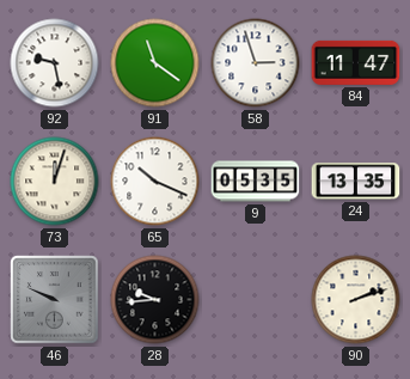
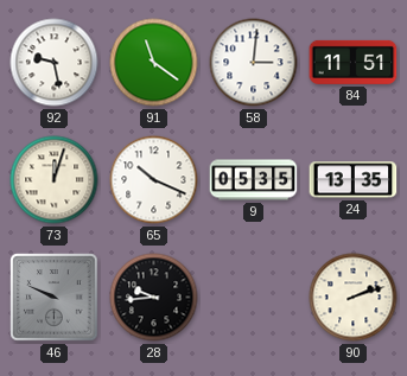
58: 2:57 -> 3:01 (254, 63)
84: 11:47 -> 11:51 (354, 62)
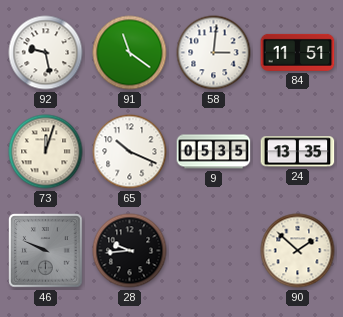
90: 2:12 -> 1:52 (298, 251)
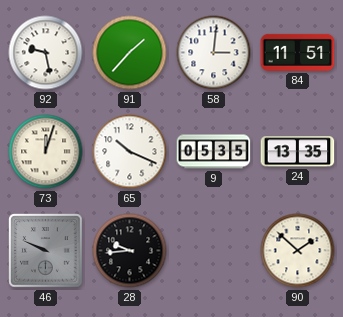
91: 11:21 -> 1:37 (130, 53)
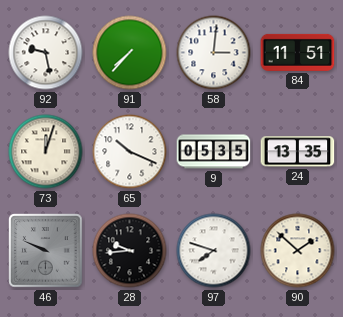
91: 1:37 -> 7:37 (130, 53)
97: none -> 7:48 (214, 251)
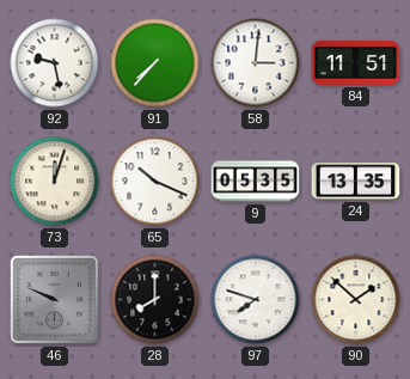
28: 9:44 -> 8:00 (155, 300)
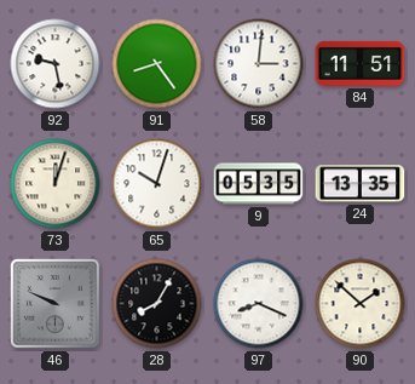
91: 7:37 -> 8:24 (157, 64)
65: 10:19 -> 10:03 (157, 184)
28: 8:00 -> 8:05 (157, 304)
97: 7:48 -> 8:19 (259, 304)
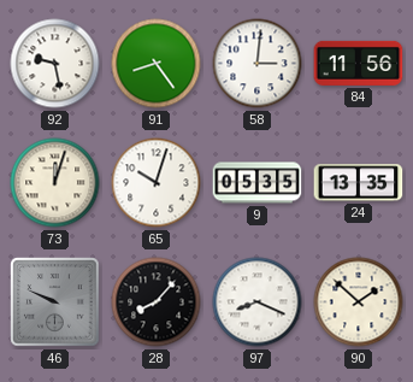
84: 11:51 -> 11:56 (359, 63)
28: 8:05 -> 8:07 (157, 302)
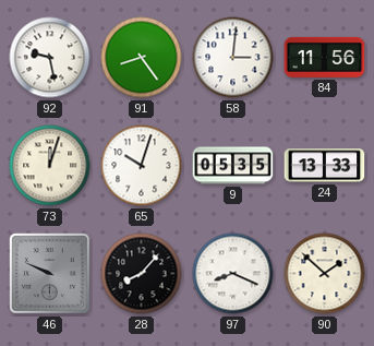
24: 13:35 -> 13:33 (325, 166)
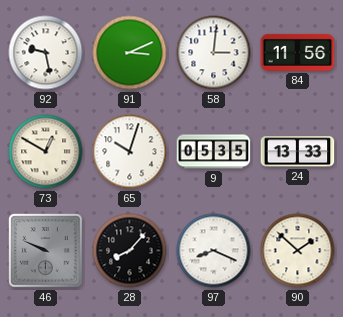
91: 8:24 -> 3:11 (130, 53)
73: 12:03 -> 12:50 (46, 152)
